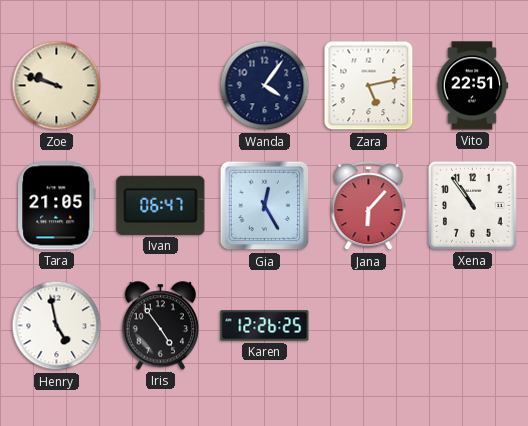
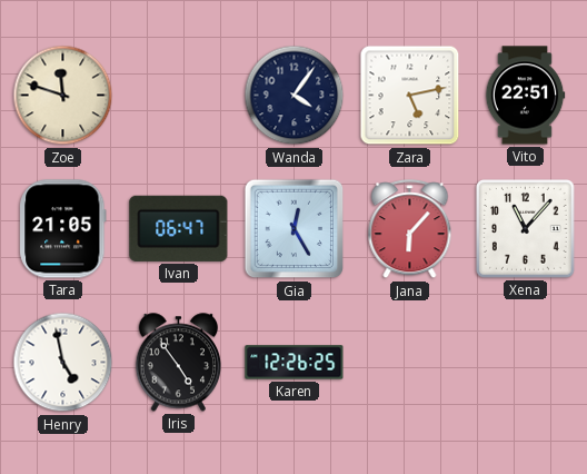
Zoe: 9:48 -> 11:48 (63, 96)
Xena: 10:54 -> 11:07 (526, 229)
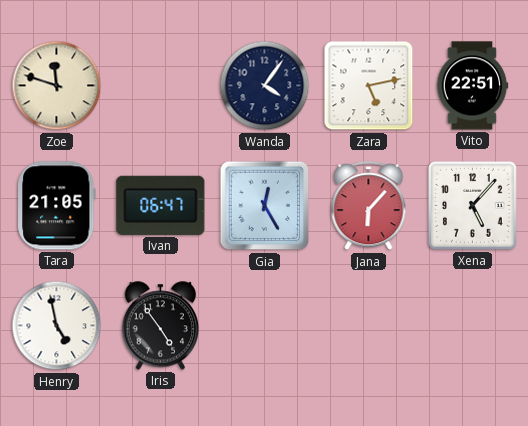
Xena: 11:07 -> 5:07 (473, 206)
Karen: 12:26 -> none (295, 363)
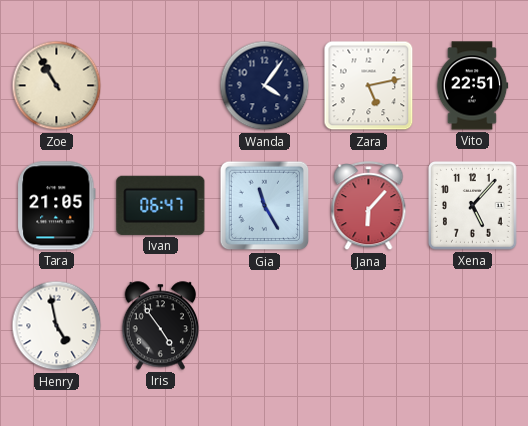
Zoe: 11:48 -> 10:55 (57, 86)
Gia: 12:25 -> 11:25 (265, 206)
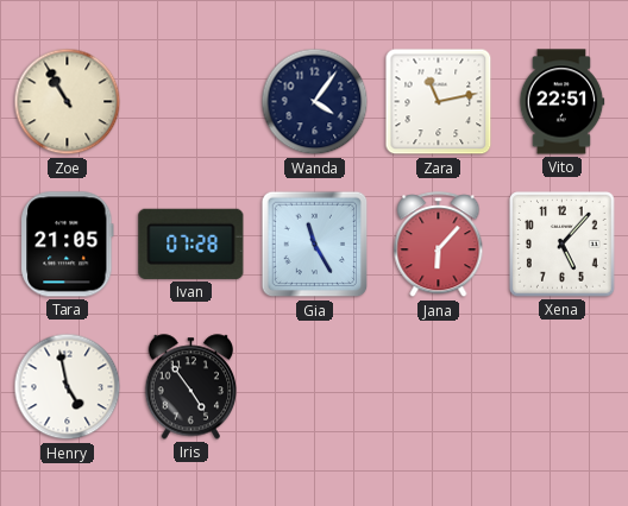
Zara: 5:13 -> 11:13 (439, 102)
Ivan: 06:47 -> 07:28 (191, 243)
